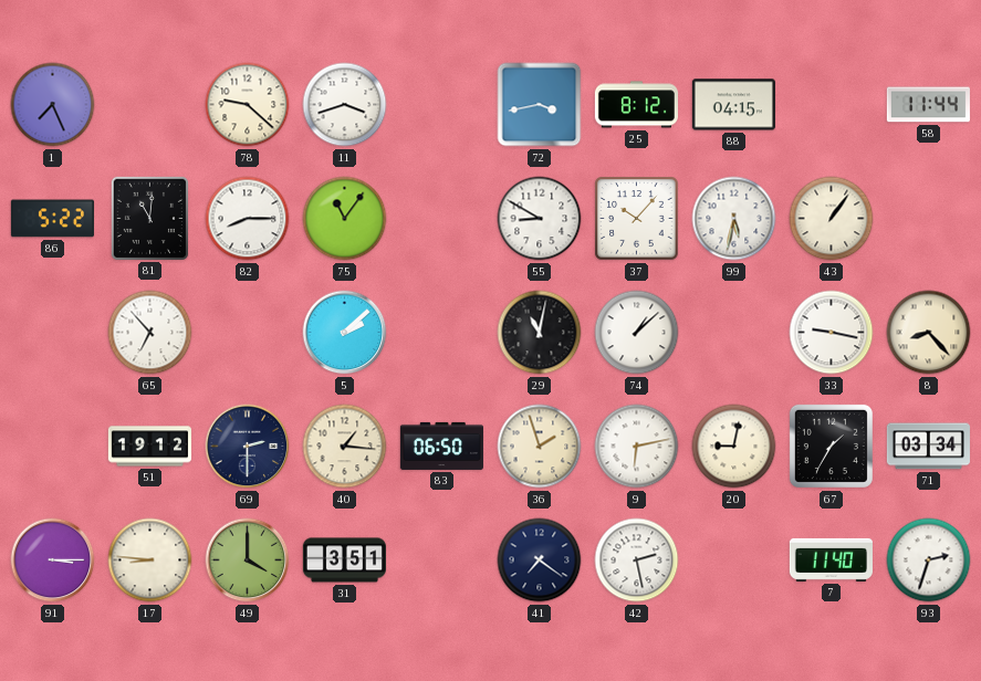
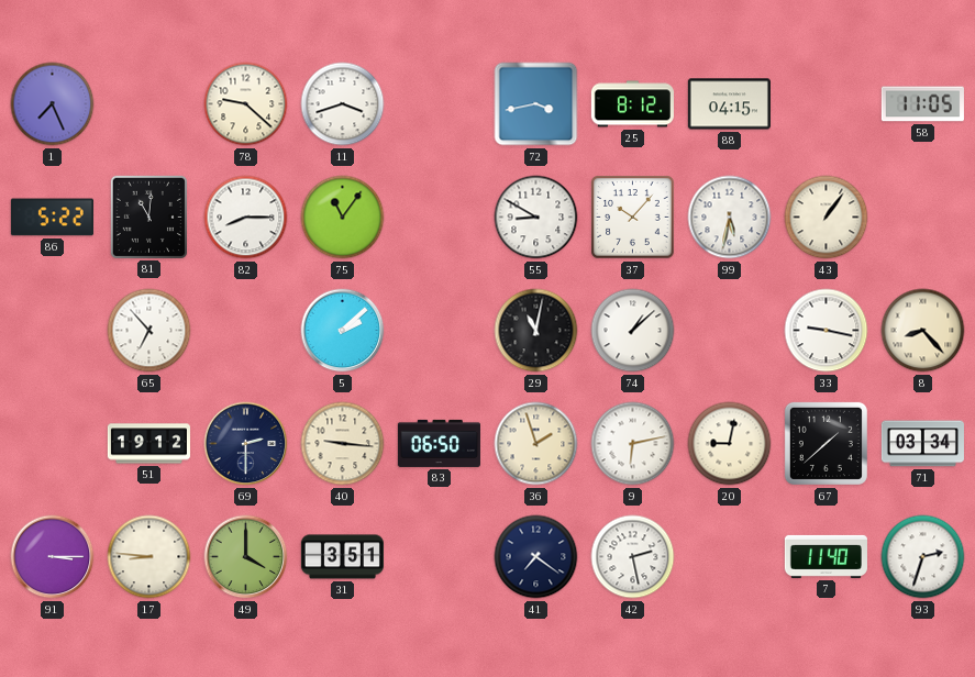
58: 11:44 -> 11:05 (922, 104)
40: 1:16 -> 9:16 (343, 444)
67: 1:35 -> 1:38 (826, 443)
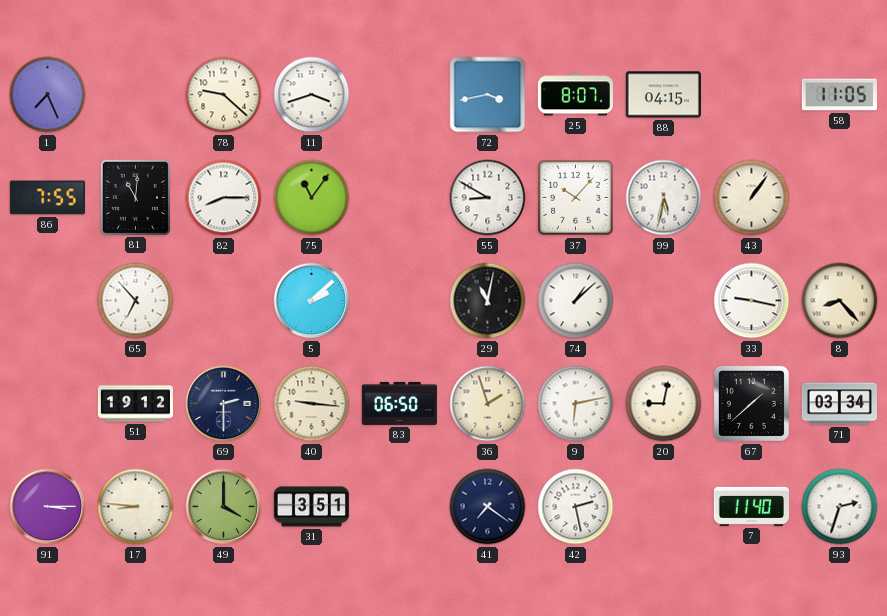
25: 8:12 -> 8:07 (575, 95)
86: 5:22 -> 7:55 (47, 198)
